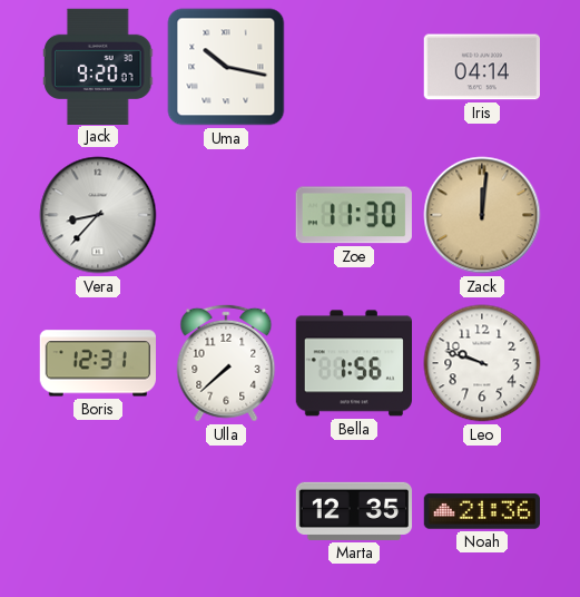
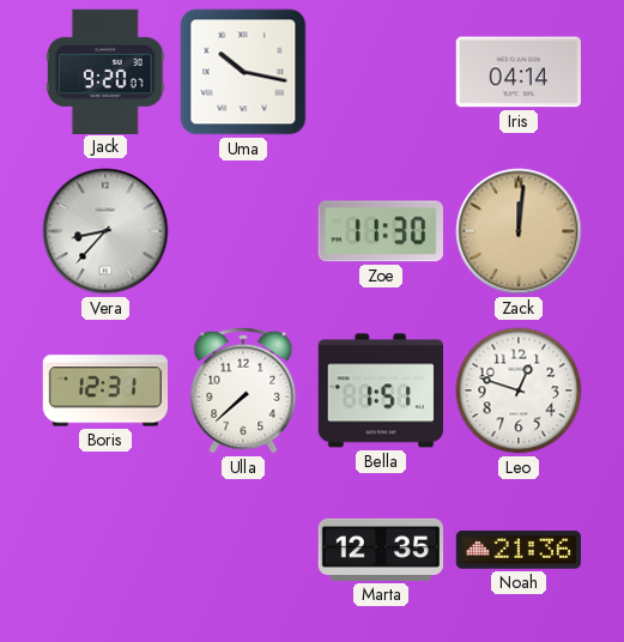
Bella: 1:56 -> 1:51 (380, 390)
Leo: 9:48 -> 12:48 (519, 390)
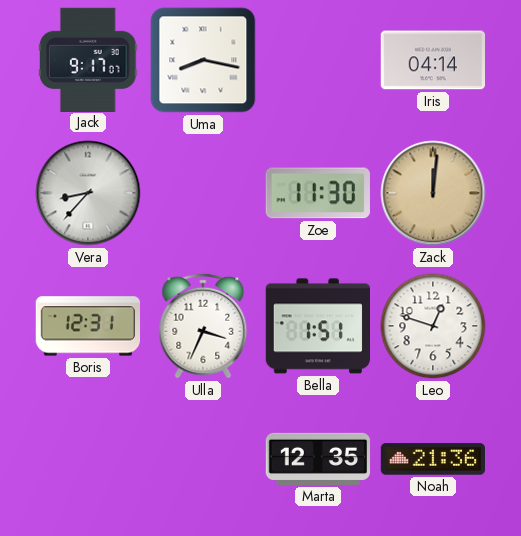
Jack: 9:20 -> 9:17 (88, 59)
Uma: 10:17 -> 8:17 (203, 60)
Ulla: 7:38 -> 3:34 (203, 326)
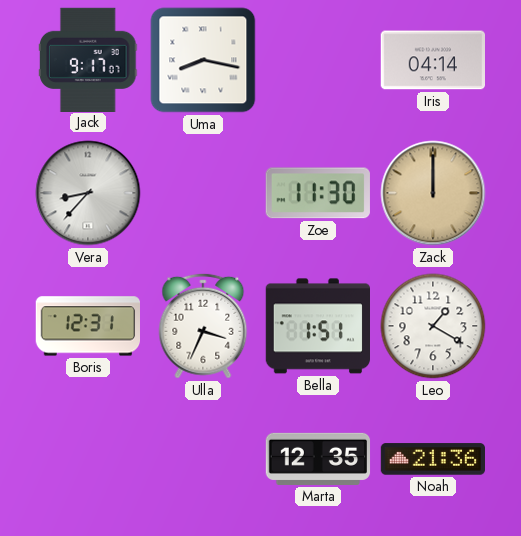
Zack: 12:01 -> 12:00 (433, 193)
Leo: 12:48 -> 1:20 (433, 326)
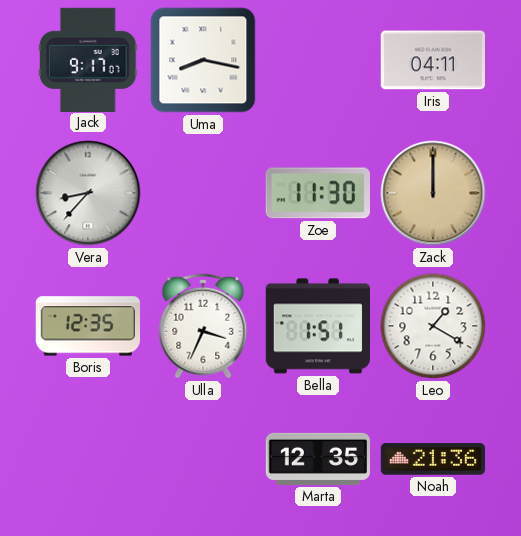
Iris: 04:14 -> 04:11 (432, 60)
Boris: 12:31 -> 12:35 (87, 326)
